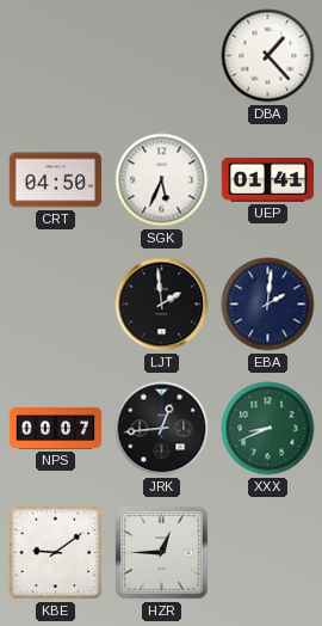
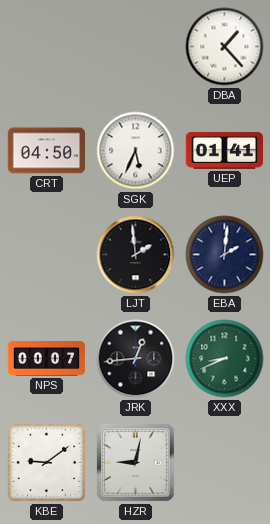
HZR: 12:45 -> 9:02 (136, 463)
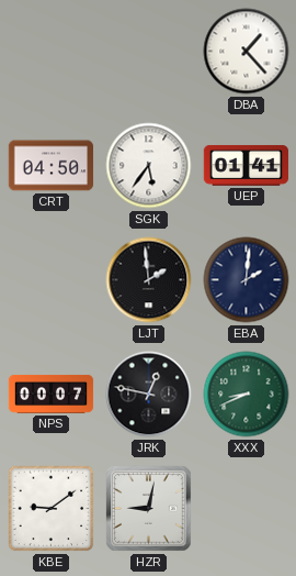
SGK: 5:34 -> 5:36 (149, 166)
JRK: 12:44 -> 12:47 (149, 395)
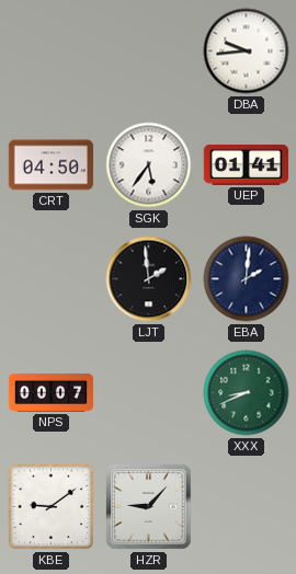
DBA: 1:23 -> 9:44 (247, 51)
JRK: 12:47 -> none (149, 395)
HZR: 9:02 -> 9:07 (149, 507)
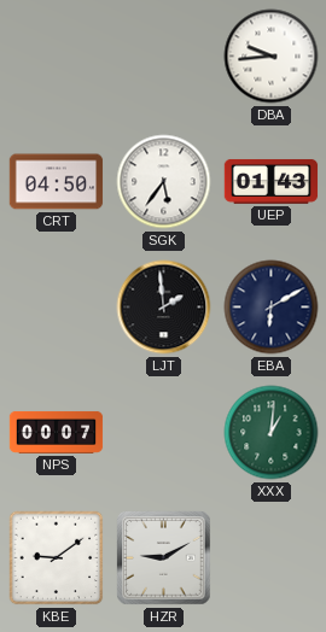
UEP: 01:41 -> 01:43 (272, 181)
EBA: 2:01 -> 6:10 (272, 308)
XXX: 8:41 -> 1:01 (272, 433)
HZR: 9:07 -> 9:10 (164, 558)
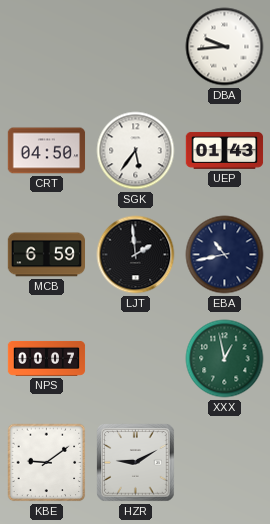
MCB: none -> 6:59 (46, 255)
EBA: 6:10 -> 10:43 (225, 255)
XXX: 1:01 -> 12:58 (225, 359)
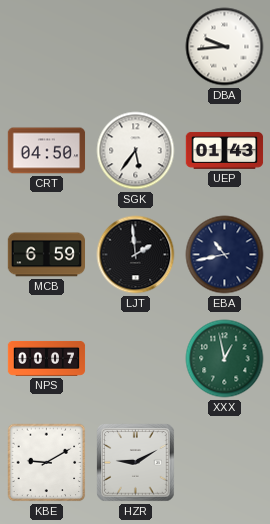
KBE: 9:09 -> 9:10 (47, 463)
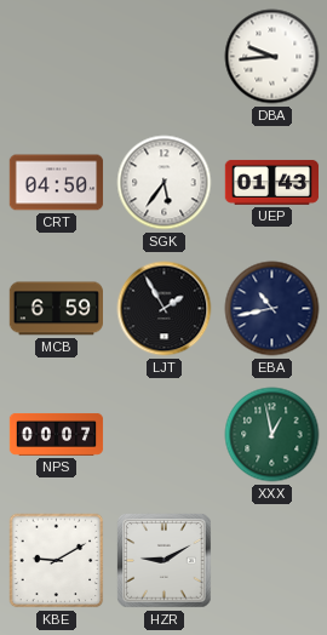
LJT: 1:59 -> 1:55 (165, 309)
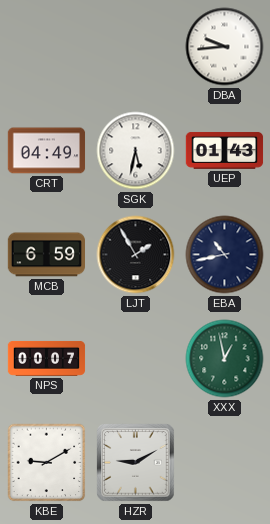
CRT: 04:50 -> 04:49 (47, 151)
SGK: 5:36 -> 5:32 (136, 151)
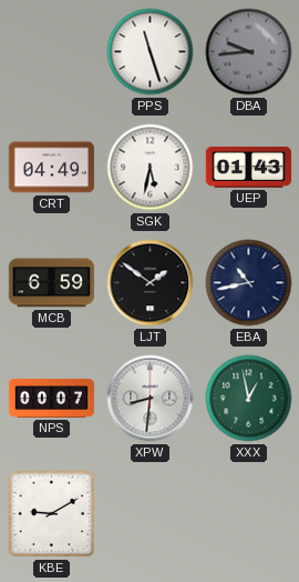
PPS: none -> 11:27 (151, 52)
DBA dial: white -> grey (249, 52)
LJT: 1:55 -> 1:51 (151, 283)
XPW: none -> 8:31 (151, 399)
HZR: 9:10 -> none (136, 463)
